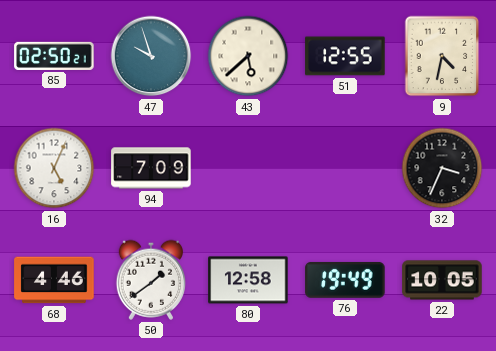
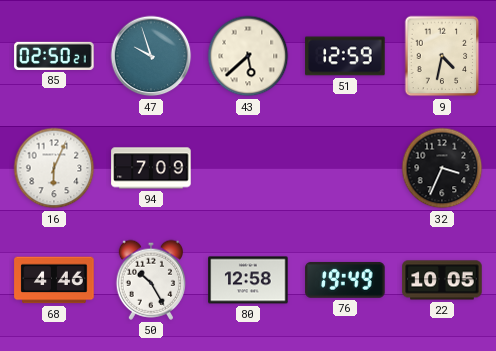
51: 12:55 -> 12:59 (345, 56)
16: 5:04 -> 6:04 (54, 168)
50: 1:39 -> 10:25 (150, 280)
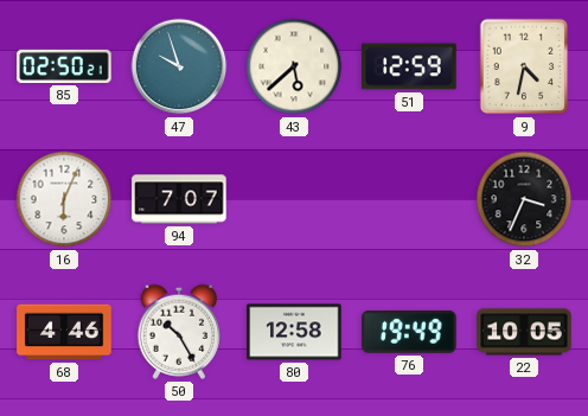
94: 7:09 -> 7:07 (179, 199)
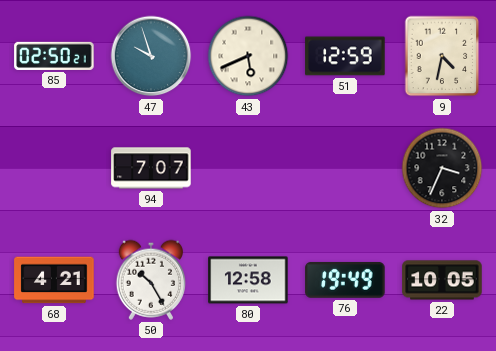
43: 5:38 -> 5:41 (248, 56)
16: 6:04 -> none (64, 199)
68: 4:46 -> 4:21 (54, 280)
